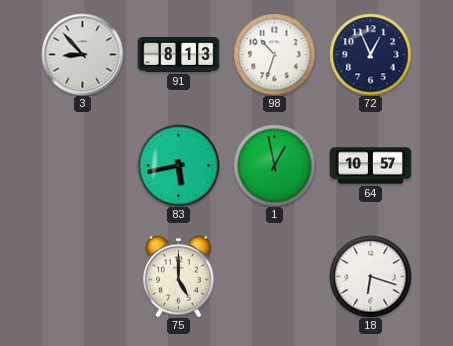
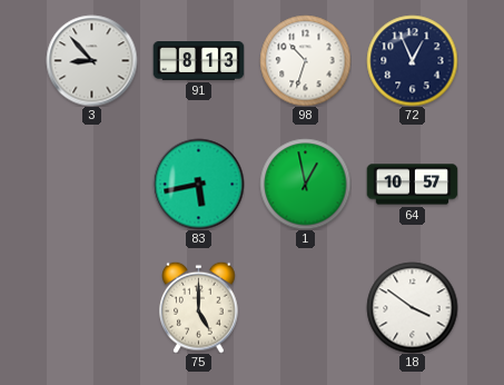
18: 6:18 -> 3:51 (412, 307)
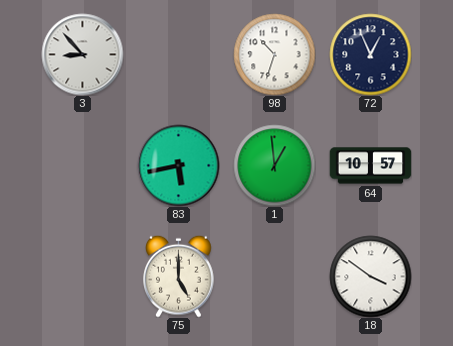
91: 8:13 -> none (198, 61)
1: 12:58 -> 12:59 (274, 165)
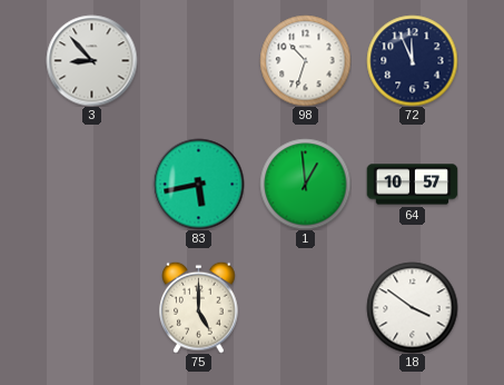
72: 12:56 -> 11:56 (412, 60)
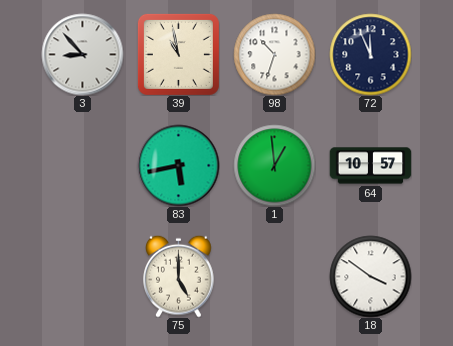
39: none -> 10:58 (178, 54)
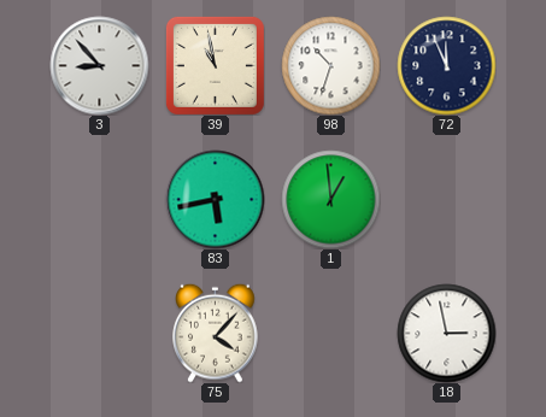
64: 10:57 -> none (370, 166)
75: 5:00 -> 4:07 (216, 333)
18: 3:51 -> 2:58 (446, 333)
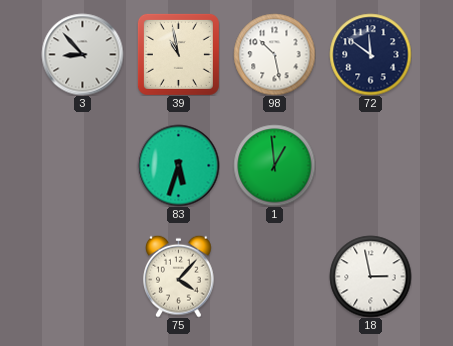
98: 10:33 -> 10:28 (274, 54)
72: 11:56 -> 11:51 (370, 54)
83: 5:43 -> 5:33 (178, 165)
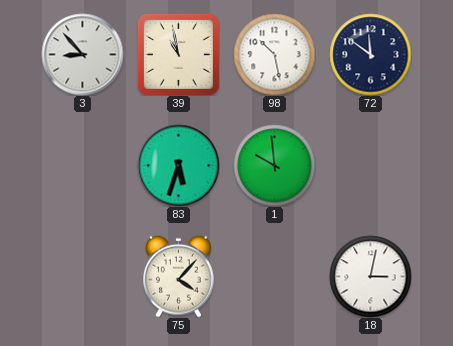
1: 12:59 -> 9:59 (274, 165)
18: 2:58 -> 3:02 (370, 276)
